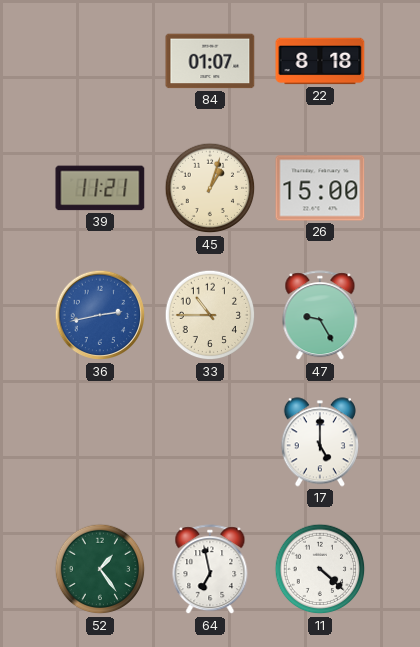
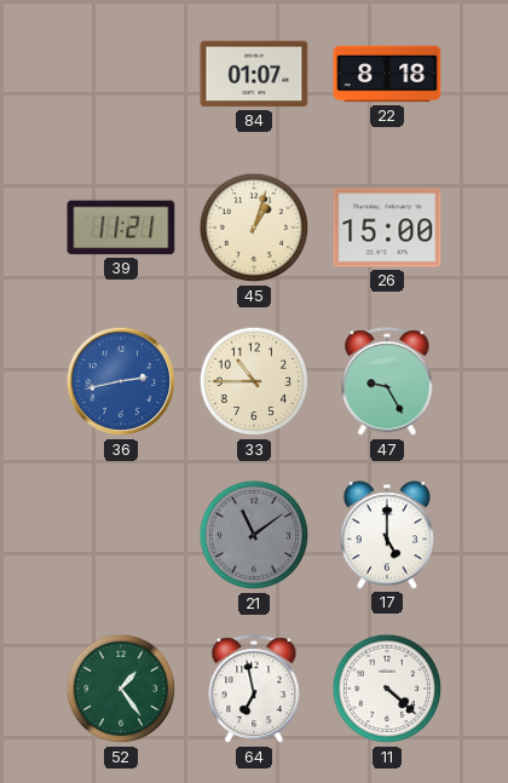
21: none -> 11:09 (254, 535)
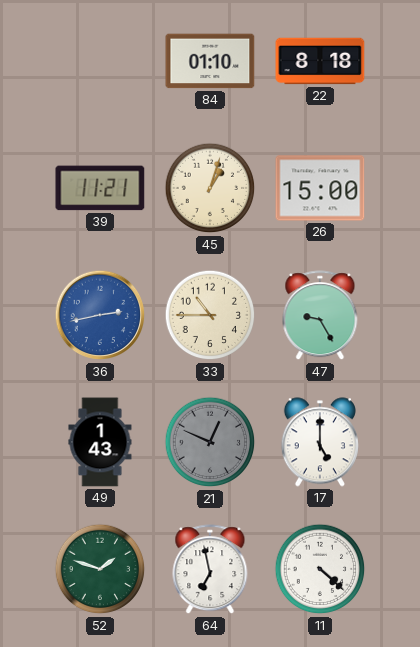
84: 01:07 -> 01:10 (210, 61)
49: none -> 1:43 (100, 442)
21: 11:09 -> 12:49 (210, 442)
52: 1:24 -> 1:48 (100, 569)
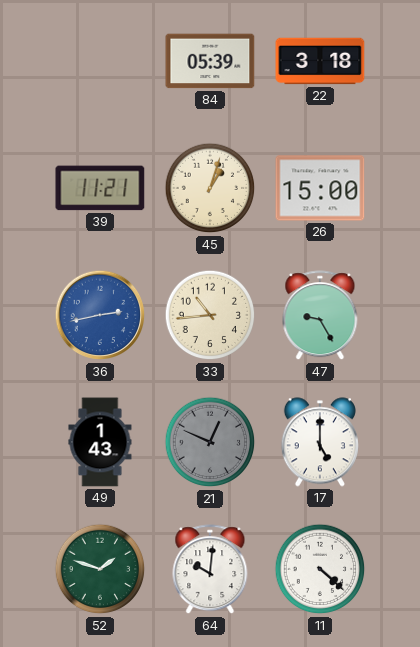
84: 01:10 -> 05:39 (210, 61)
22: 8:18 -> 3:18 (320, 61)
33: 10:45 -> 10:44 (210, 315)
64: 6:58 -> 10:01 (210, 570)
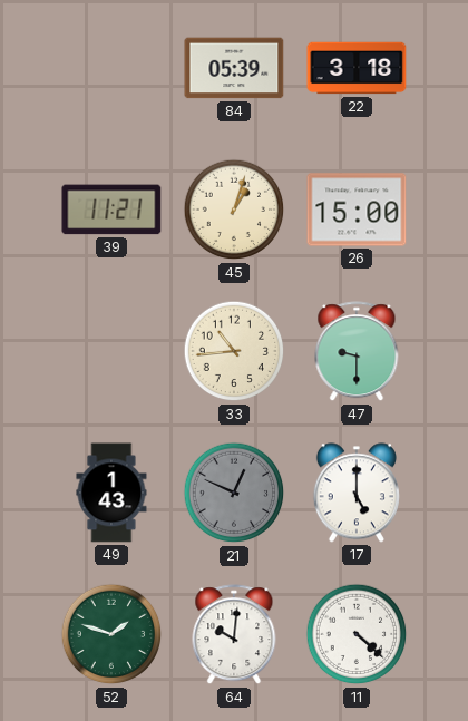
36: 2:43 -> none (100, 315)
47: 9:25 -> 9:30 (357, 352)
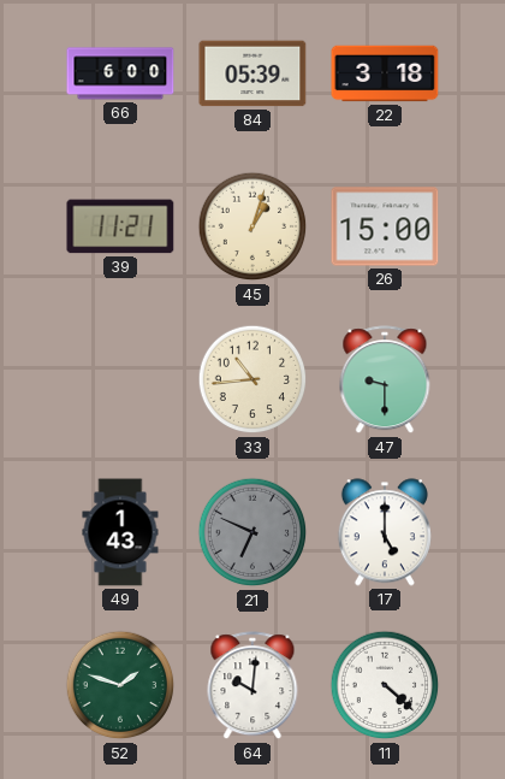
66: none -> 6:00 (120, 73)
21: 12:49 -> 6:49 (252, 532)
